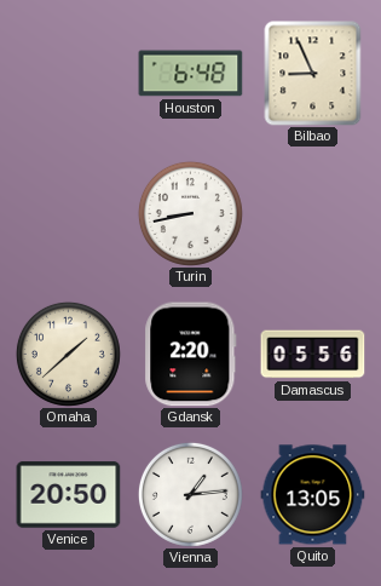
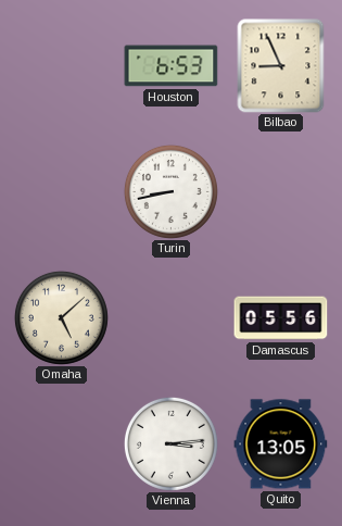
Houston: 6:48 -> 6:53 (172, 66)
Omaha: 1:38 -> 5:08 (61, 317)
Gdansk: 2:20 -> none (191, 355)
Venice: 20:50 -> none (69, 495)
Vienna: 1:14 -> 3:14 (170, 443)
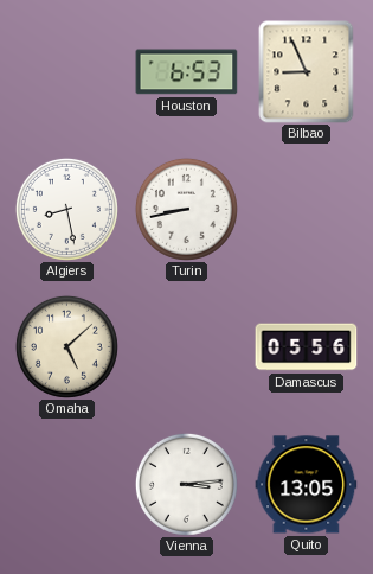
Algiers: none -> 8:28 (66, 209)
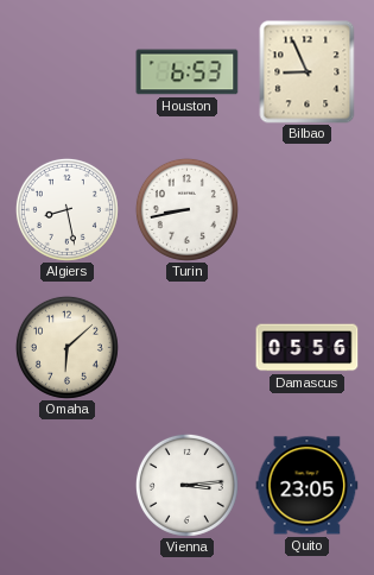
Omaha: 5:08 -> 6:08 (66, 347)
Quito: 13:05 -> 23:05 (308, 486)
